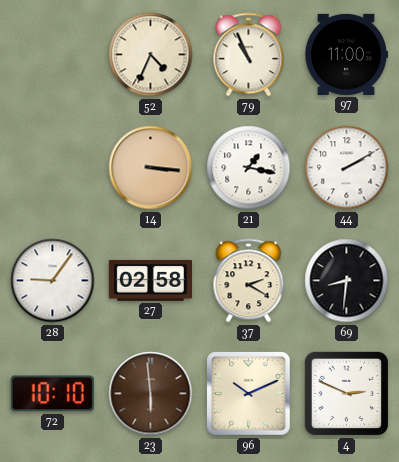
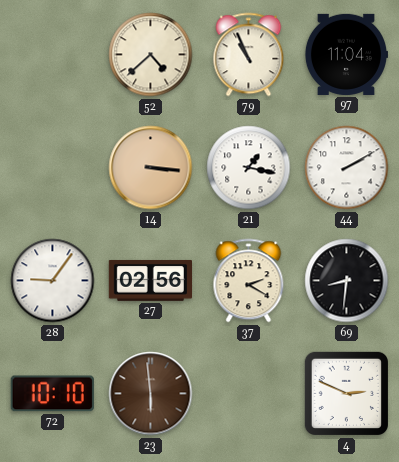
52: 4:34 -> 4:38 (151, 55)
97: 11:00 -> 11:04 (345, 54)
27: 02:58 -> 02:56 (150, 281)
96: 10:11 -> none (249, 394)
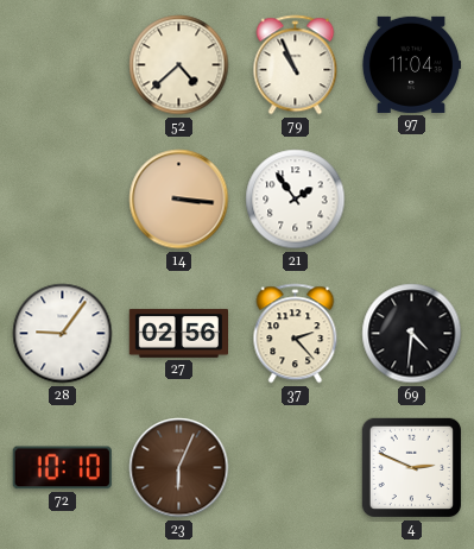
21: 1:17 -> 1:54 (296, 200)
44: 2:10 -> none (347, 168)
37: 2:20 -> 2:23 (296, 334)
69: 8:31 -> 4:31 (412, 334)
23: 5:59 -> 6:04 (179, 468)
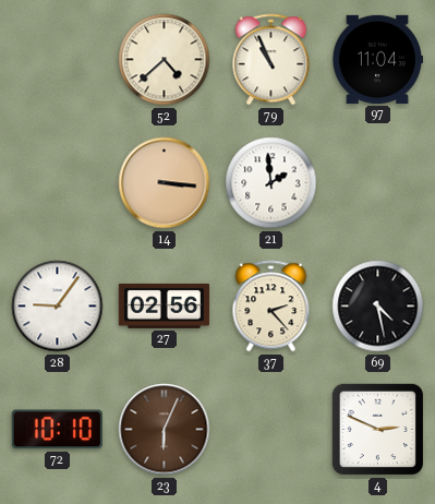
21: 1:54 -> 1:59 (271, 183)
69: 4:31 -> 4:28 (378, 307)
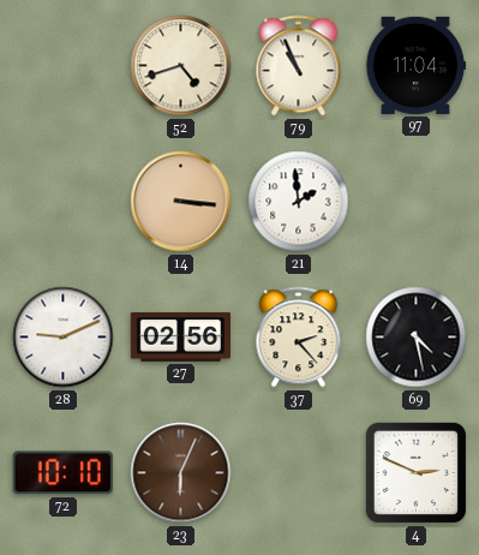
52: 4:38 -> 4:42 (181, 66)
28: 9:06 -> 9:11 (64, 338)
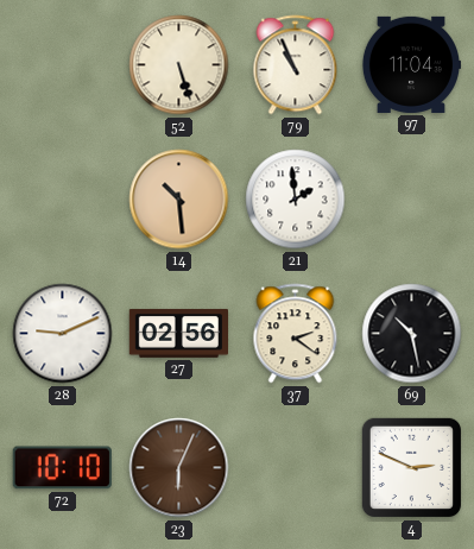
52: 4:42 -> 5:27 (179, 65)
14: 3:16 -> 10:29 (179, 200)
37: 2:23 -> 2:21 (296, 334)
69: 4:28 -> 10:28 (412, 334)
